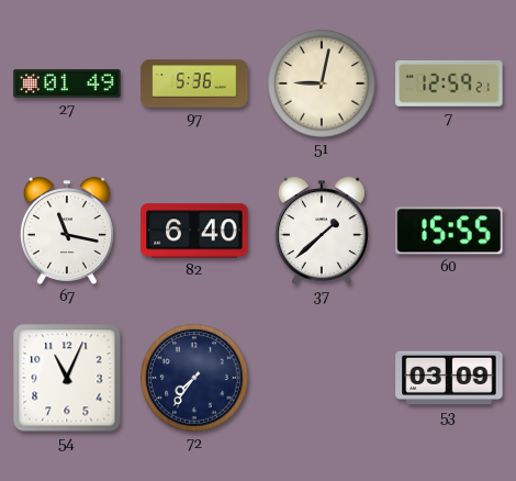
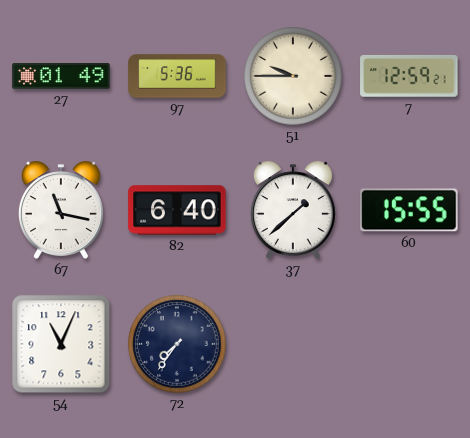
51: 9:02 -> 9:45 (293, 76)
53: 03:09 -> none (449, 378)
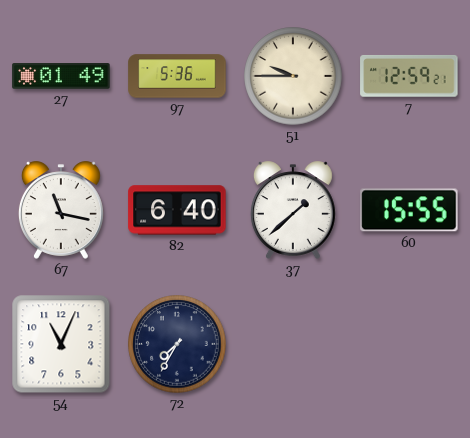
72: 7:36 -> 7:35 (177, 344)
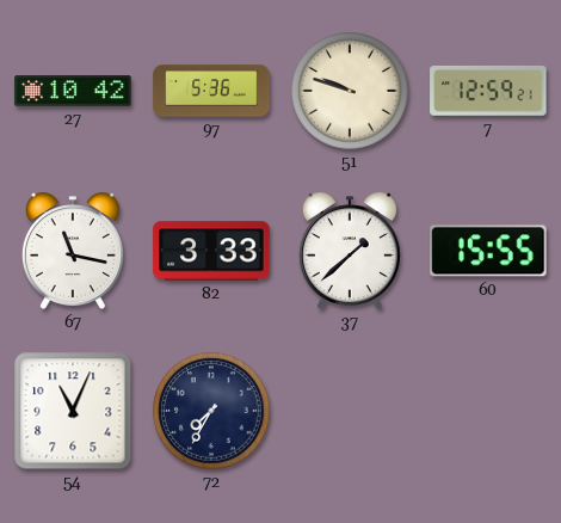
27: 01:49 -> 10:42 (73, 91)
51: 9:45 -> 9:48 (350, 91)
82: 6:40 -> 3:33 (211, 251)
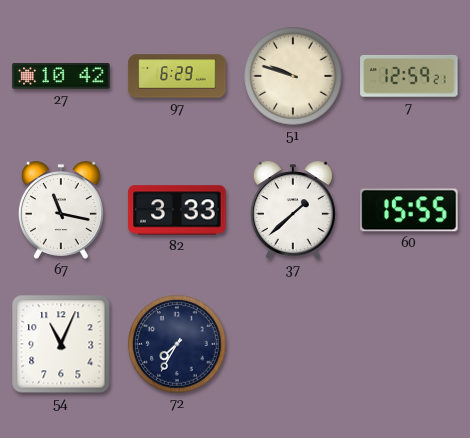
97: 5:36 -> 6:29 (177, 76)
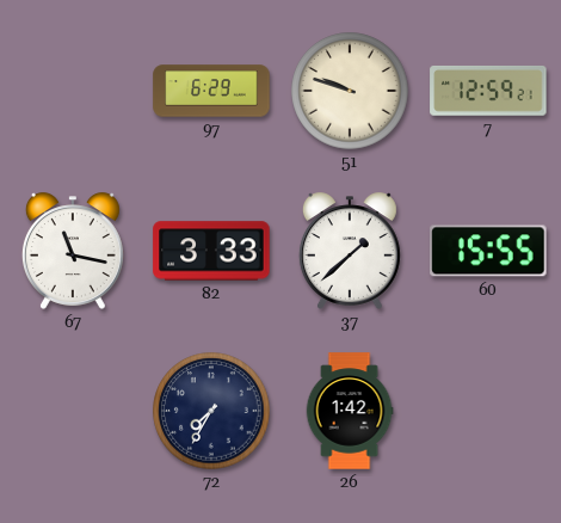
27: 10:42 -> none (61, 76)
54: 11:04 -> none (61, 344)
26: none -> 1:42 (350, 411)
